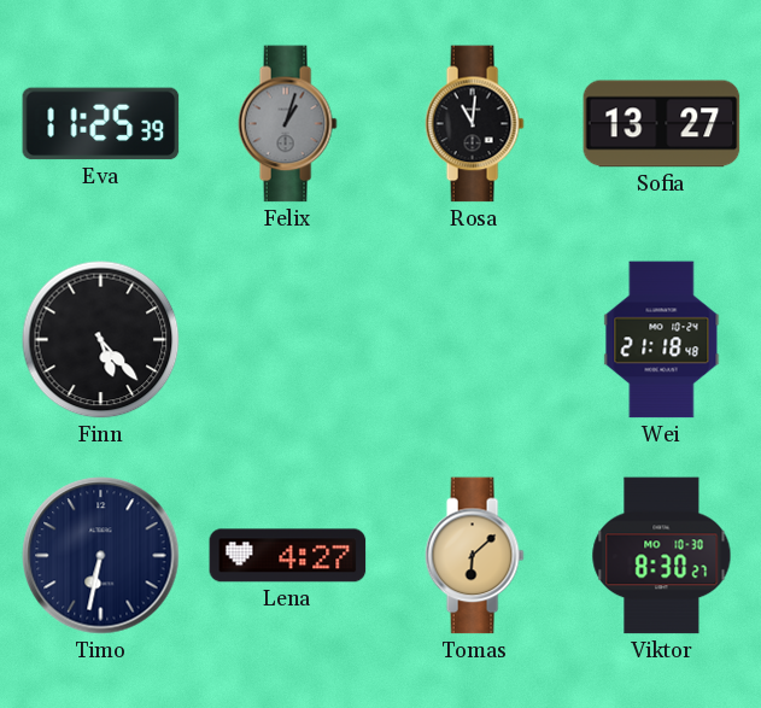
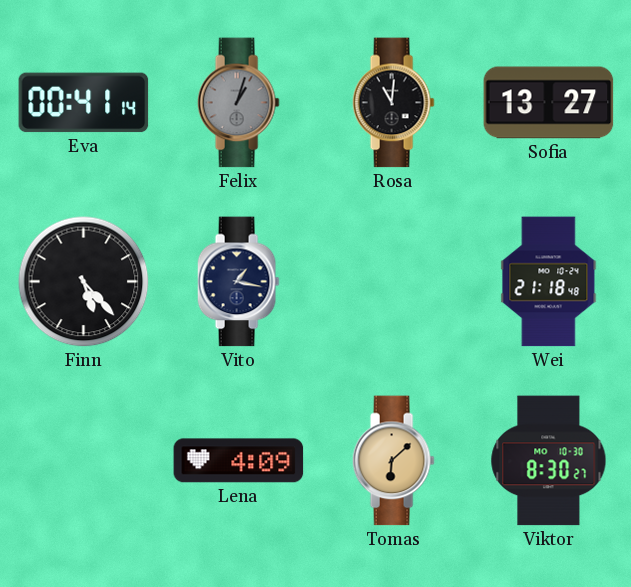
Eva: 11:25 -> 00:41 (84, 103)
Vito: none -> 1:17 (238, 282)
Timo: 6:32 -> none (101, 556)
Lena: 4:27 -> 4:09 (239, 461)
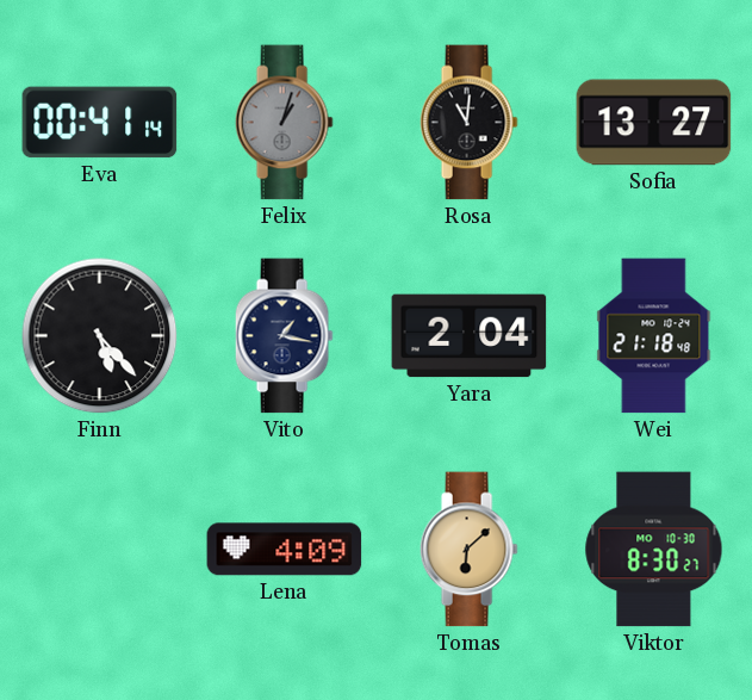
Yara: none -> 2:04 (470, 336)
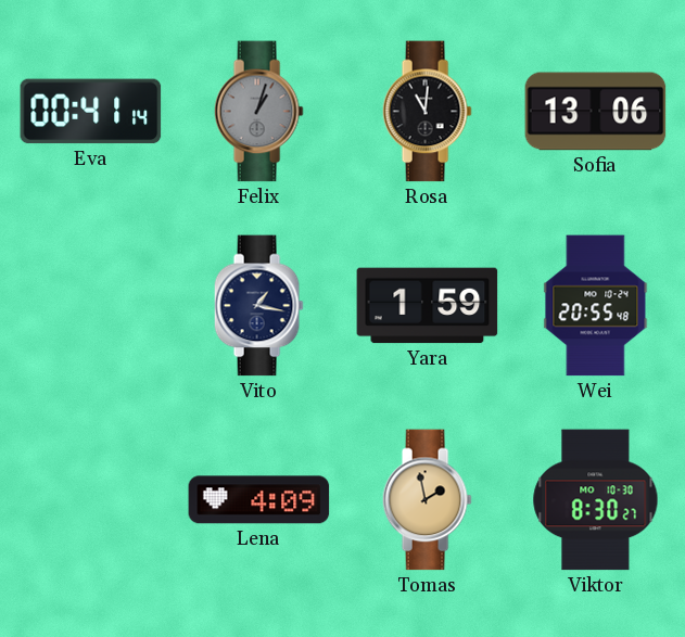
Sofia: 13:27 -> 13:06 (596, 112)
Finn: 5:23 -> none (100, 336)
Yara: 2:04 -> 1:59 (428, 306)
Wei: 21:18 -> 20:55 (596, 306)
Tomas: 6:08 -> 1:58 (427, 500)
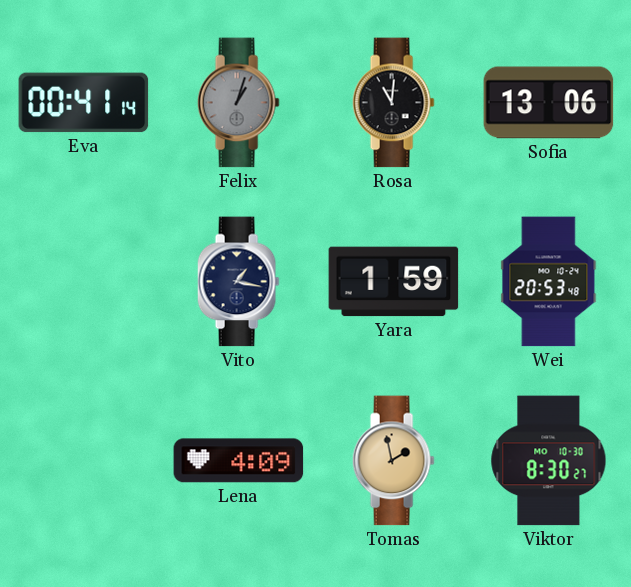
Wei: 20:55 -> 20:53 (549, 282)
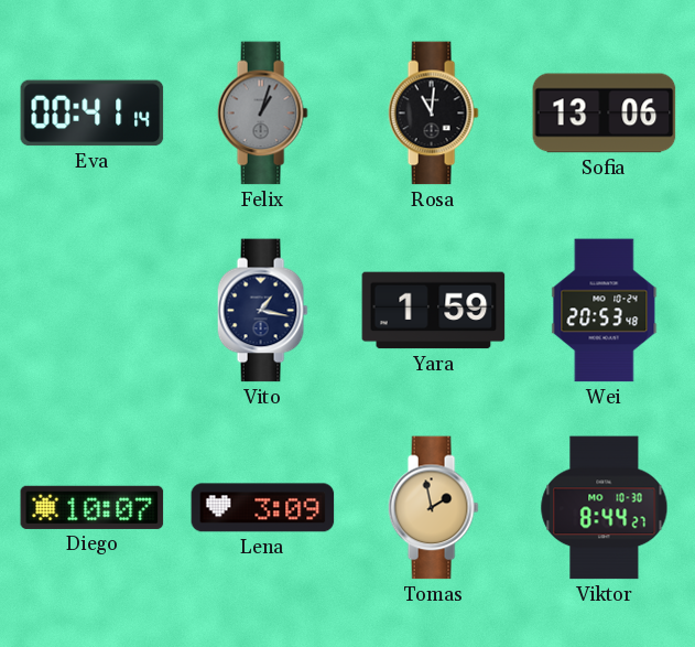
Diego: none -> 10:07 (93, 507)
Lena: 4:09 -> 3:09 (263, 508)
Viktor: 8:30 -> 8:44 (605, 508)
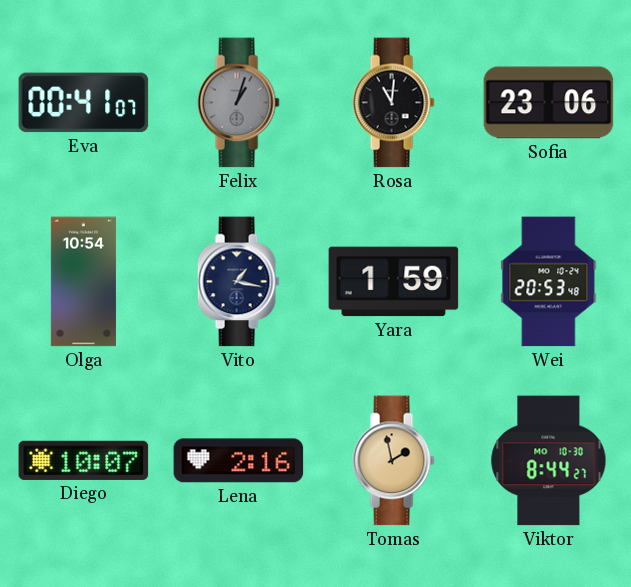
Eva: 00:41:14 -> 00:41:07 (84, 103)
Sofia: 13:06 -> 23:06 (549, 103)
Olga: none -> 10:54 (83, 282)
Lena: 3:09 -> 2:16 (239, 461)
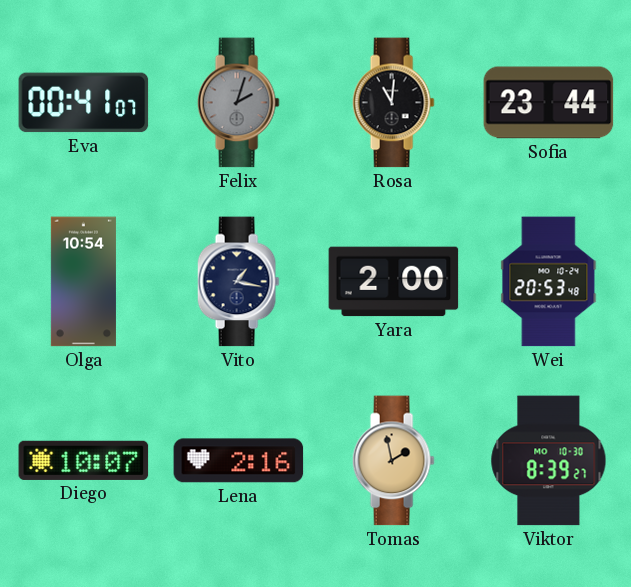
Felix: 1:03 -> 2:03 (238, 103)
Sofia: 23:06 -> 23:44 (549, 103)
Yara: 1:59 -> 2:00 (394, 282)
Viktor: 8:44 -> 8:39 (549, 461)
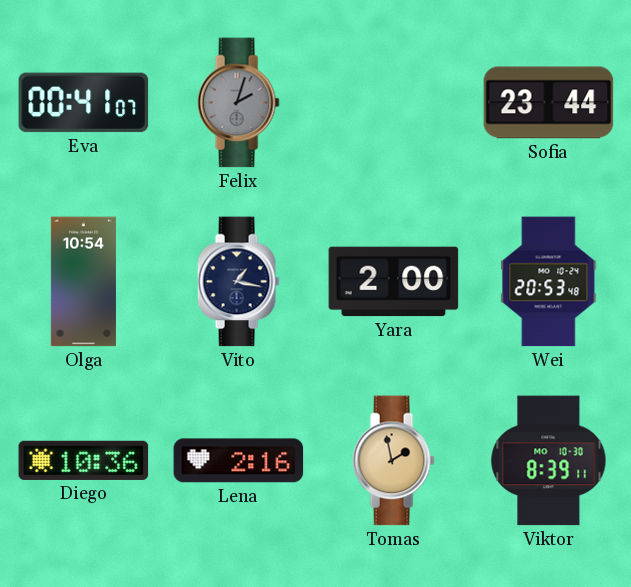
Rosa: 11:01 -> none (393, 103)
Diego: 10:07 -> 10:36 (84, 460)
Viktor: 8:39:27 -> 8:39:11 (549, 461)
